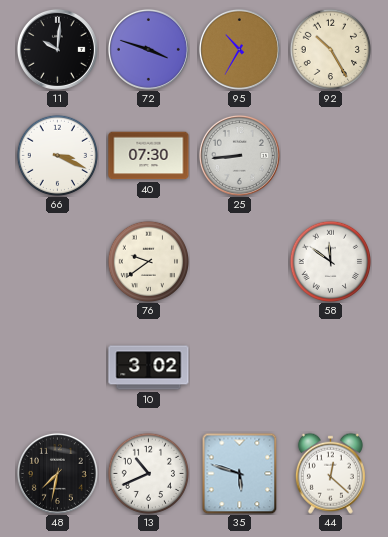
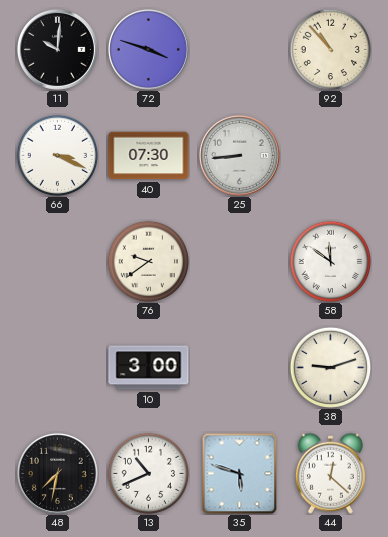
95: 10:35 -> none (239, 49)
92: 10:25 -> 10:53 (330, 49)
10: 3:02 -> 3:00 (149, 368)
38: none -> 9:12 (330, 367)
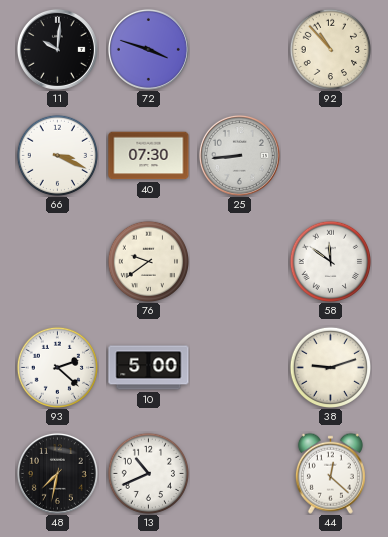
93: none -> 2:22 (57, 367)
10: 3:00 -> 5:00 (149, 368)
35: 5:48 -> none (240, 473)
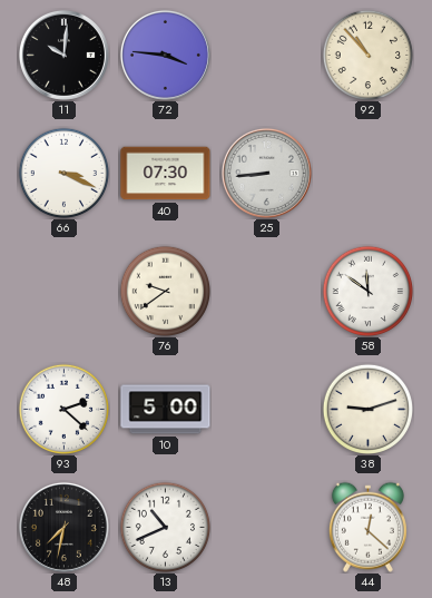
72: 3:48 -> 3:46 (165, 55)
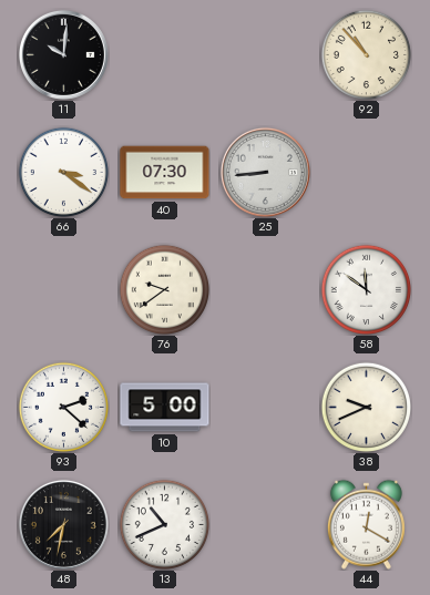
72: 3:46 -> none (165, 55)
66: 3:19 -> 3:21 (63, 172)
38: 9:12 -> 9:41 (366, 407)
44: 12:22 -> 12:20 (366, 524)
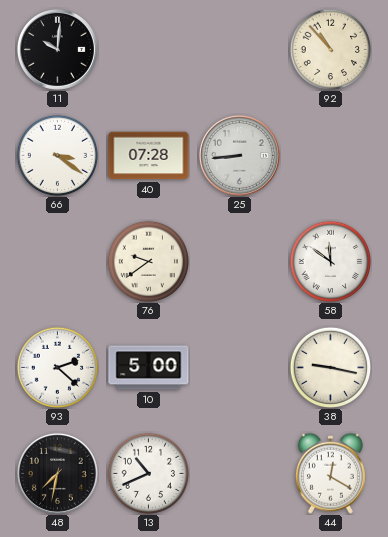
40: 07:30 -> 07:28 (149, 156)
38: 9:41 -> 9:17 (330, 367)
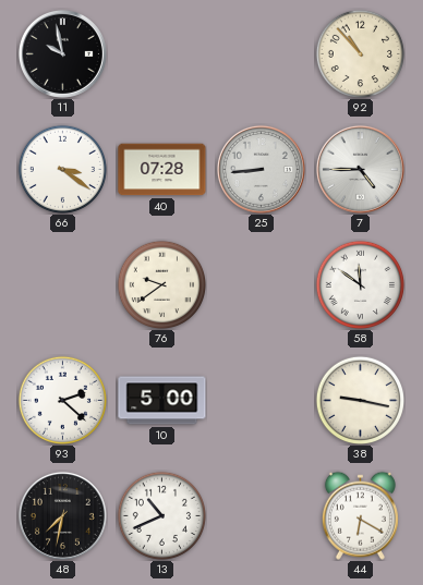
11: 10:01 -> 9:58 (62, 53)
7: none -> 4:45 (360, 169)
44: 12:20 -> 6:20 (360, 515)
